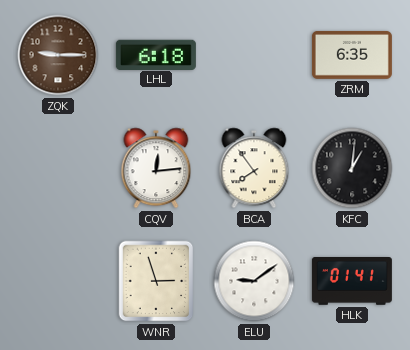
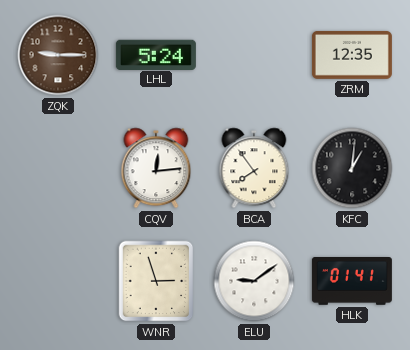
LHL: 6:18 -> 5:24 (156, 54)
ZRM: 6:35 -> 12:35 (352, 55)
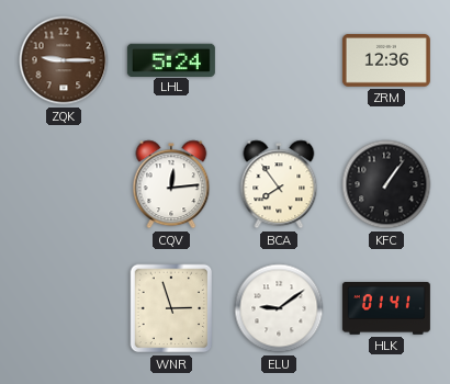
ZRM: 12:35 -> 12:36 (386, 60)
KFC: 1:01 -> 1:06 (386, 184)
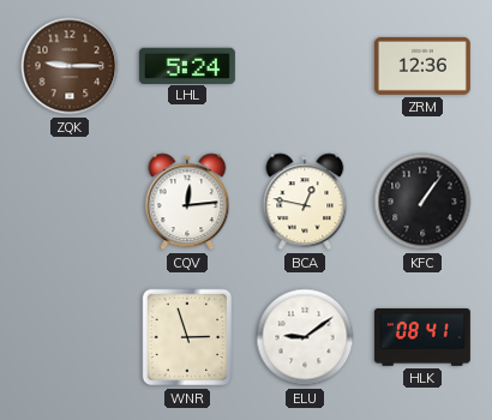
BCA: 7:54 -> 12:47 (305, 202)
HLK: 01:41 -> 08:41 (422, 338)
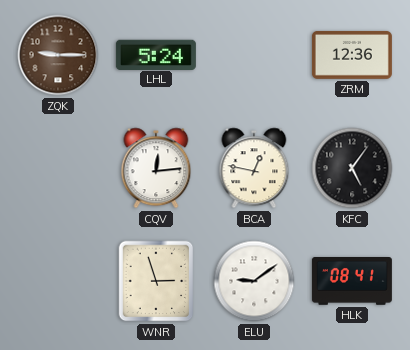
KFC: 1:06 -> 5:06 (352, 168)
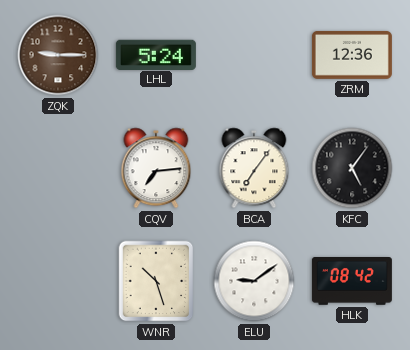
CQV: 12:14 -> 7:14 (156, 168)
BCA: 12:47 -> 7:06 (254, 168)
WNR: 2:57 -> 10:27 (156, 281)
HLK: 08:41 -> 08:42 (352, 282)
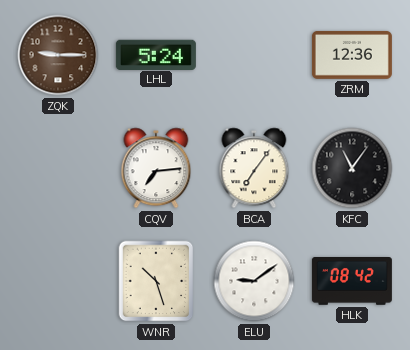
KFC: 5:06 -> 11:06 (352, 168)
